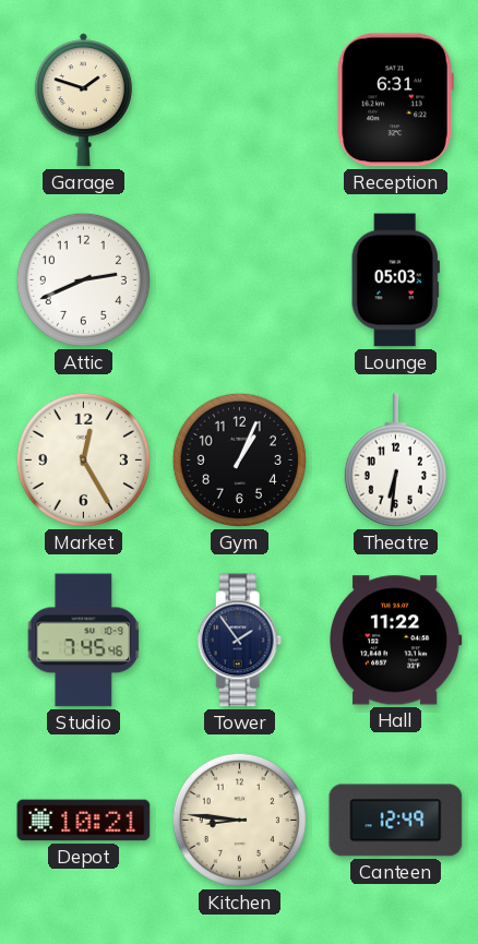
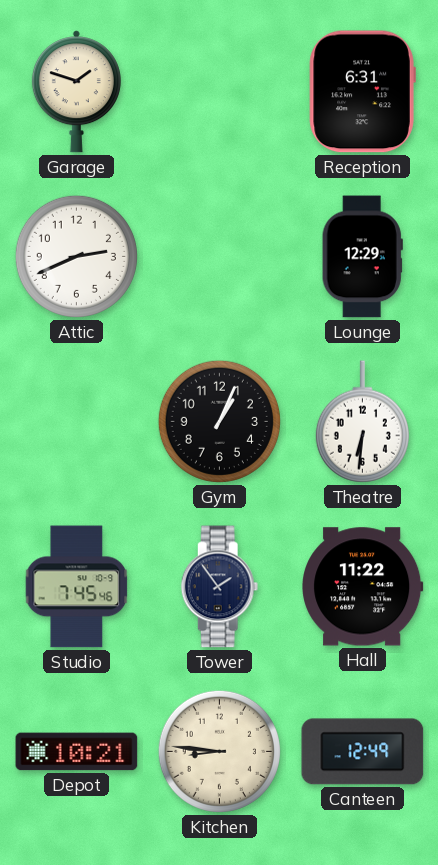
Lounge: 05:03 -> 12:29 (362, 257)
Market: 12:25 -> none (83, 459)
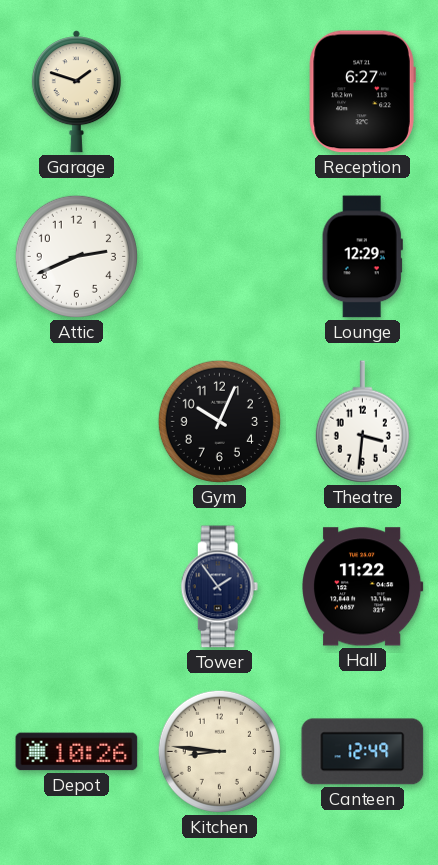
Reception: 6:31 -> 6:27 (362, 92)
Gym: 1:04 -> 10:04 (219, 421)
Theatre: 6:31 -> 3:31 (362, 422)
Studio: 7:45 -> none (77, 587)
Depot: 10:21 -> 10:26 (77, 752)
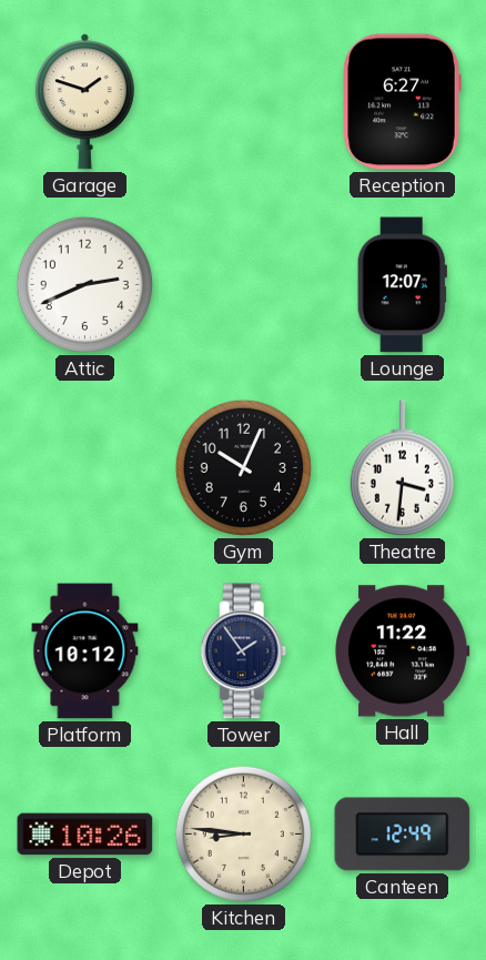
Lounge: 12:29 -> 12:07 (402, 285)
Platform: none -> 10:12 (85, 651)
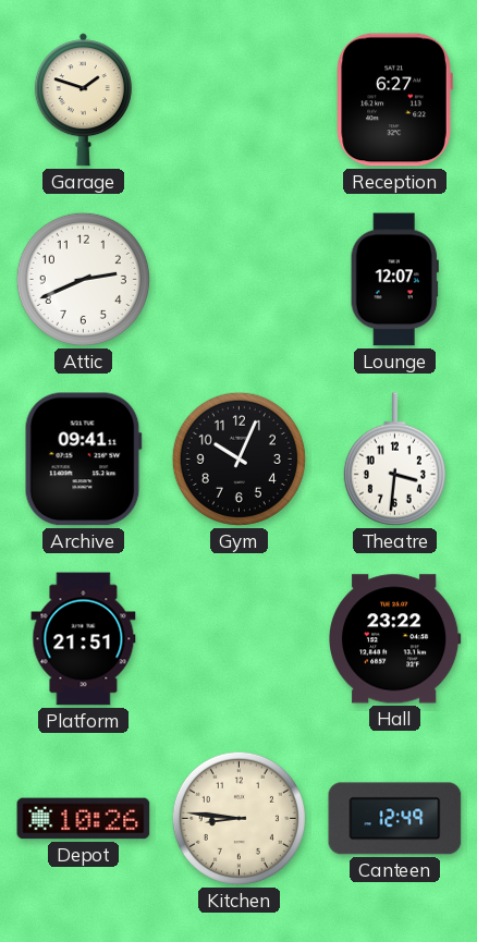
Archive: none -> 09:41 (83, 460)
Platform: 10:12 -> 21:51 (84, 639)
Tower: 1:54 -> none (244, 651)
Hall: 11:22 -> 23:22 (395, 639)
